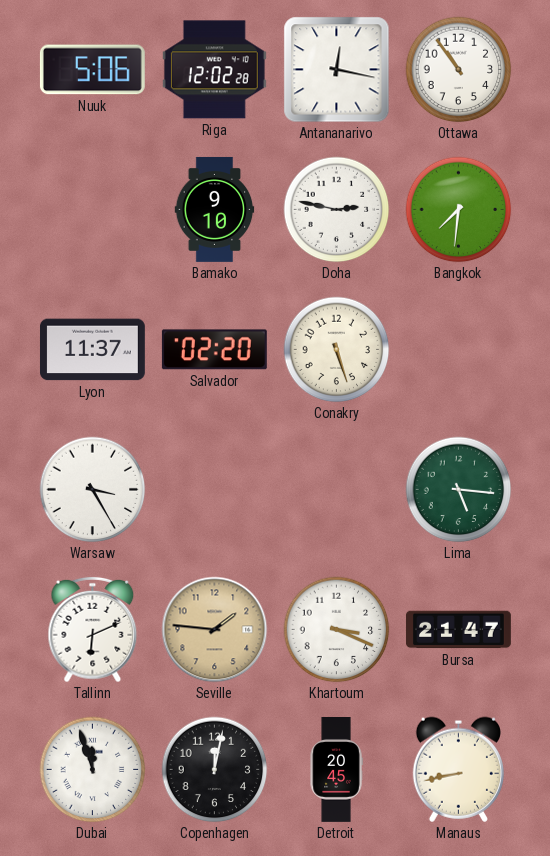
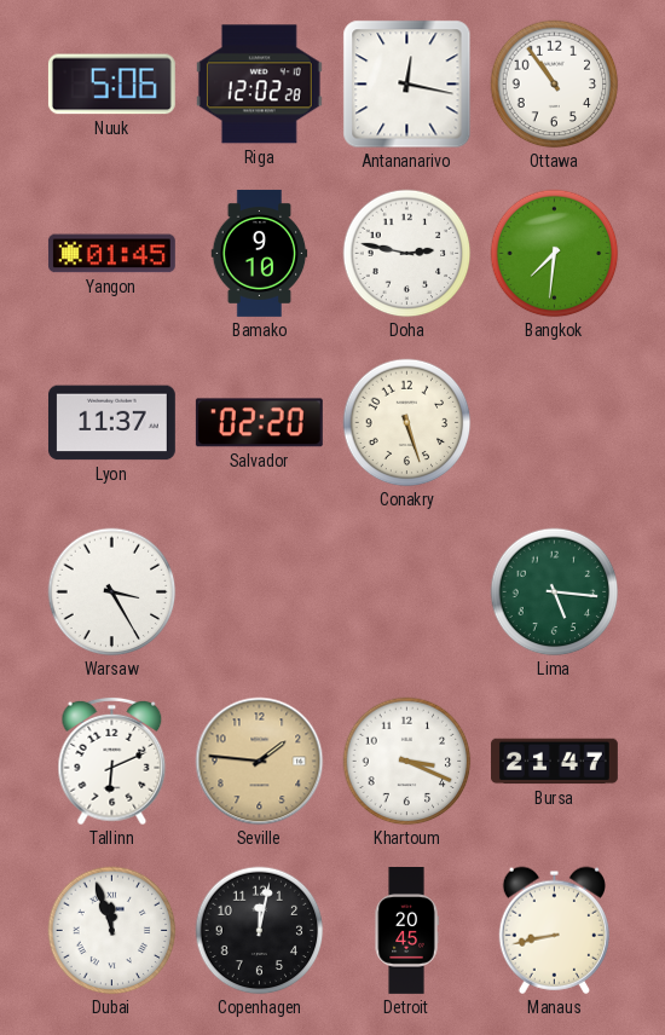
Yangon: none -> 01:45 (111, 254)
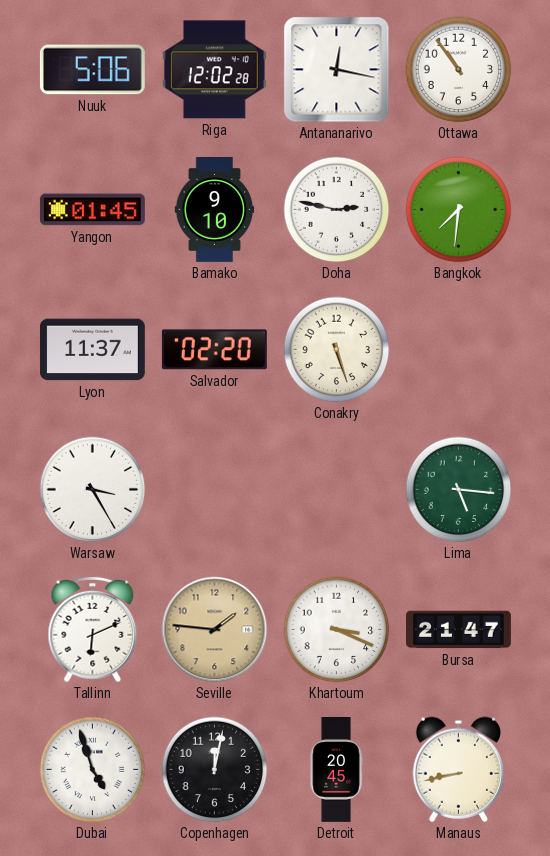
Dubai: 11:57 -> 4:57 (93, 770)
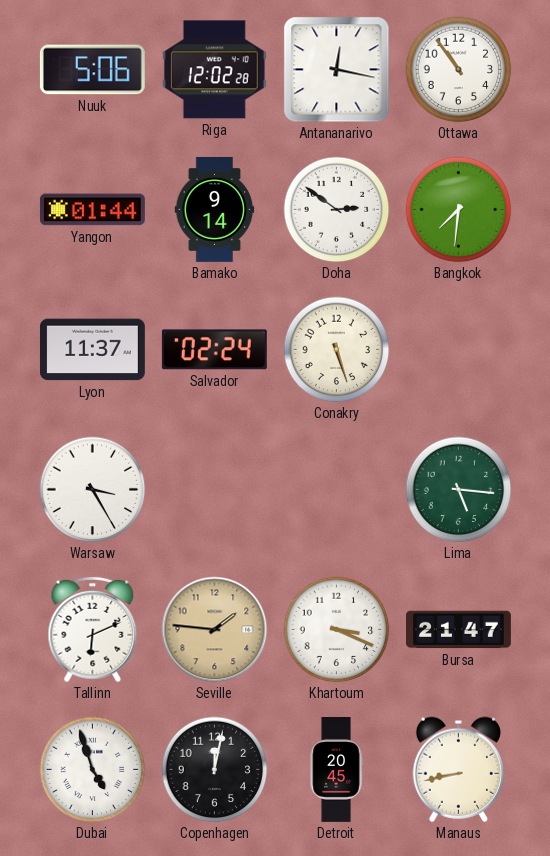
Yangon: 01:45 -> 01:44 (92, 210)
Bamako: 9:10 -> 9:14 (215, 210)
Doha: 2:47 -> 2:51 (337, 210)
Salvador: 02:20 -> 02:24 (214, 350)
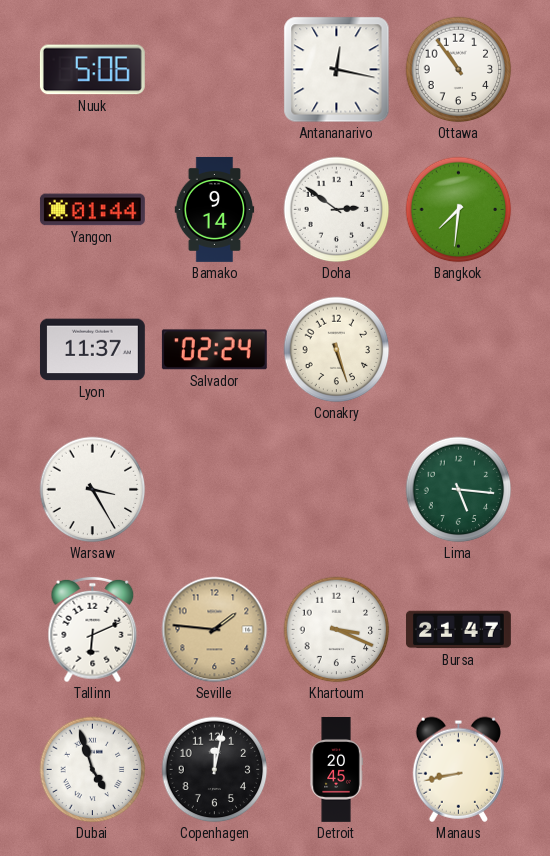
Riga: 12:02 -> none (214, 70)
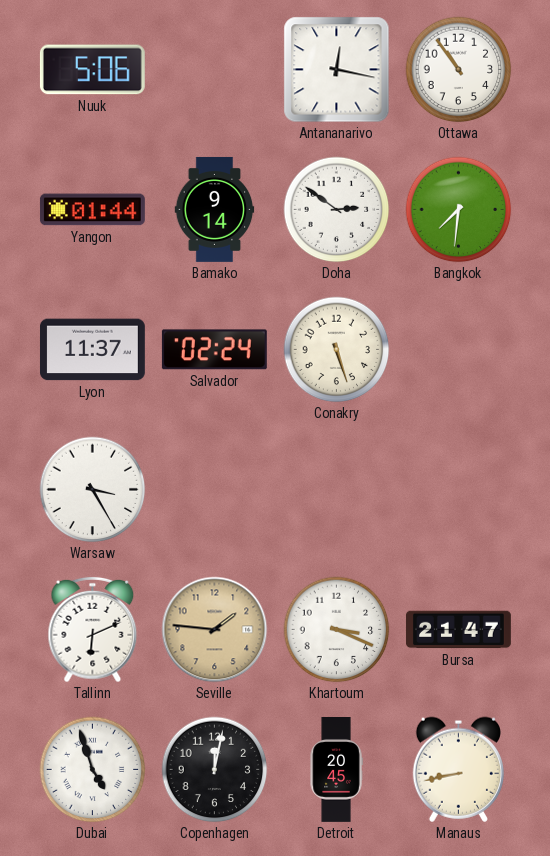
Lima: 5:16 -> none (459, 490)
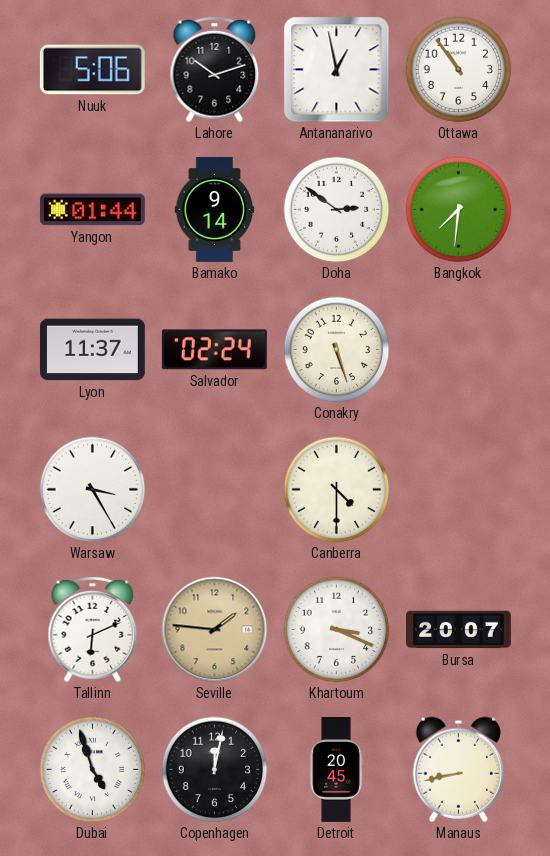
Lahore: none -> 10:12 (215, 70)
Antananarivo: 12:17 -> 12:58 (337, 70)
Canberra: none -> 4:30 (337, 490)
Bursa: 21:47 -> 20:07 (458, 630)
